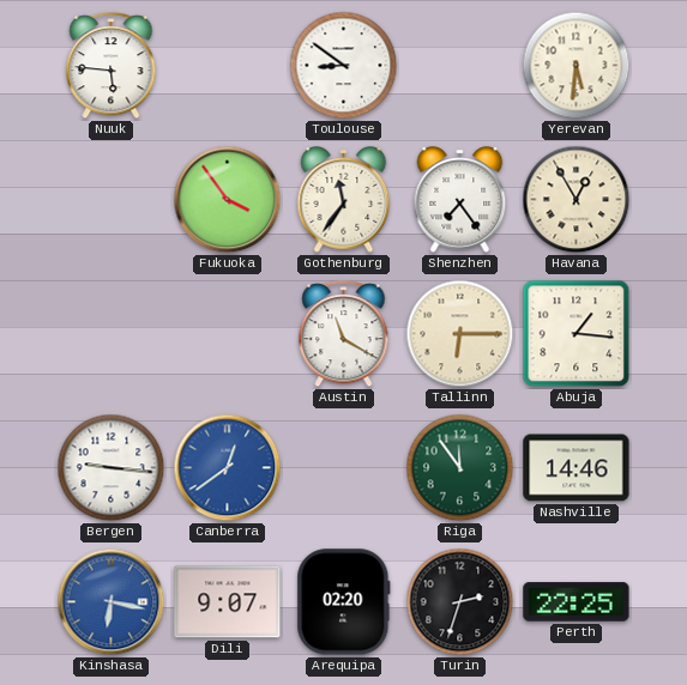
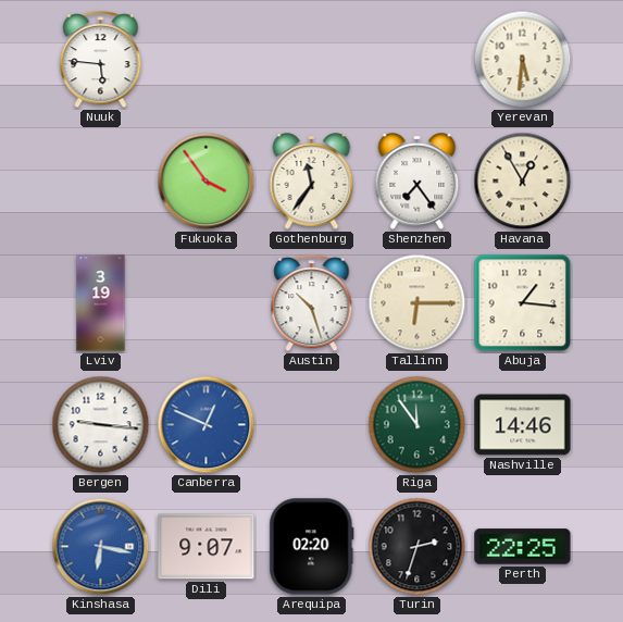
Toulouse: 8:51 -> none (344, 66)
Lviv: none -> 3:19 (101, 303)
Austin: 11:20 -> 10:27 (312, 303)
Canberra: 12:39 -> 12:49 (207, 425)
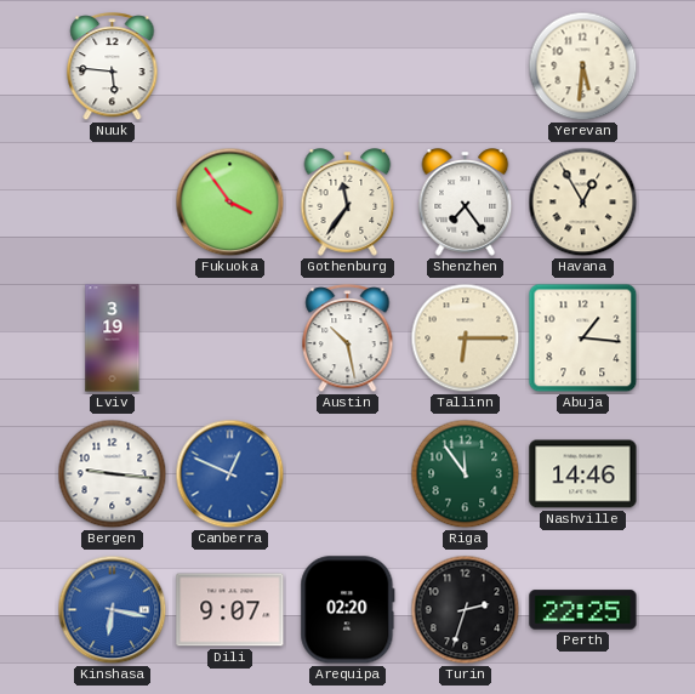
Austin: 10:27 -> 10:28 (348, 339)
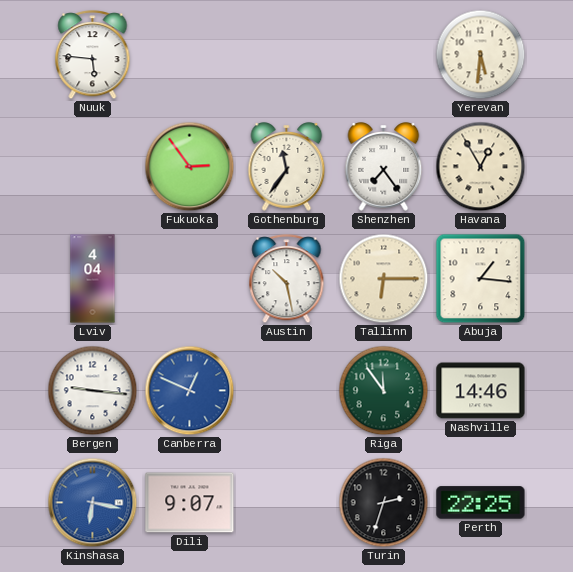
Fukuoka: 3:54 -> 2:54 (190, 167)
Lviv: 3:19 -> 4:04 (93, 279)
Arequipa: 02:20 -> none (348, 610)
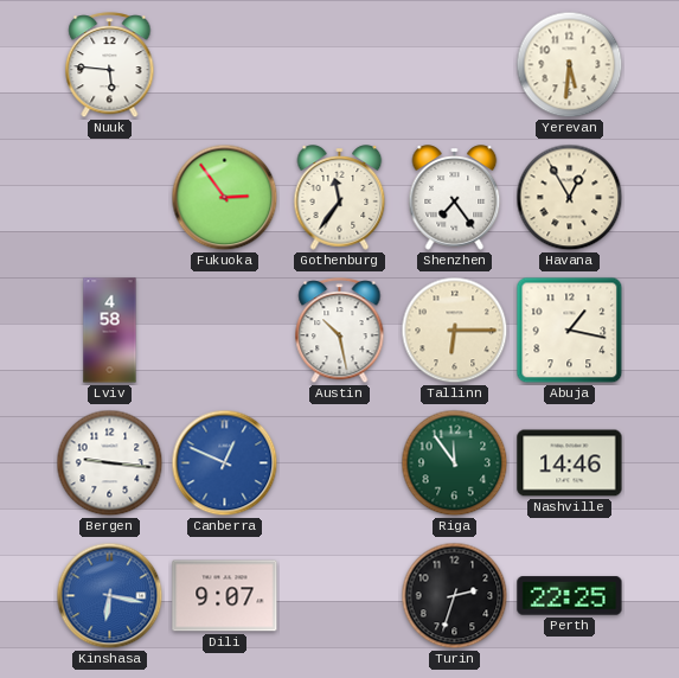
Lviv: 4:04 -> 4:58 (110, 331)
Abuja: 1:16 -> 1:17 (570, 331)
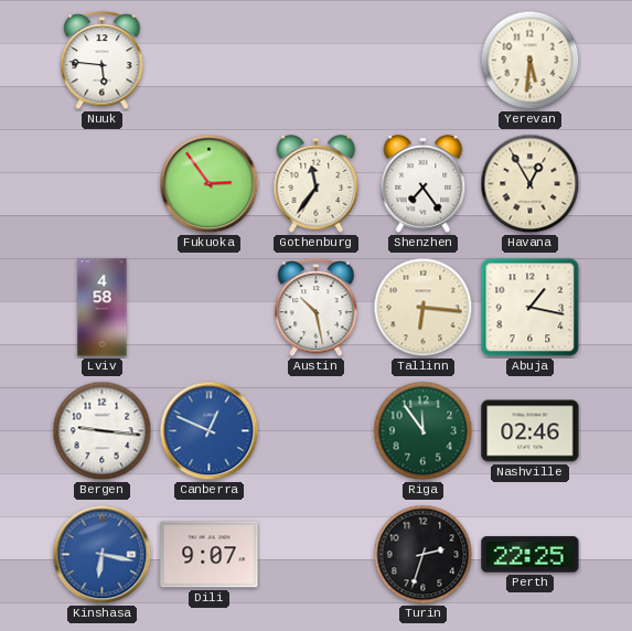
Tallinn: 6:15 -> 6:16 (424, 308)
Nashville: 14:46 -> 02:46 (531, 431)
